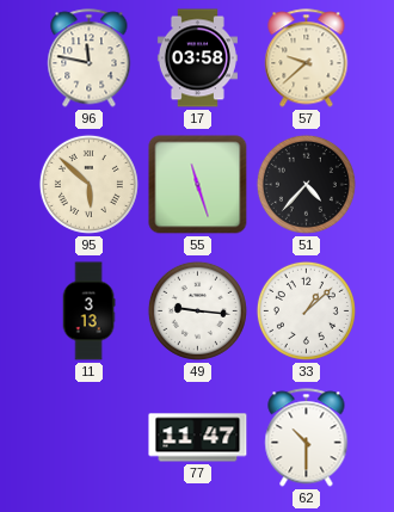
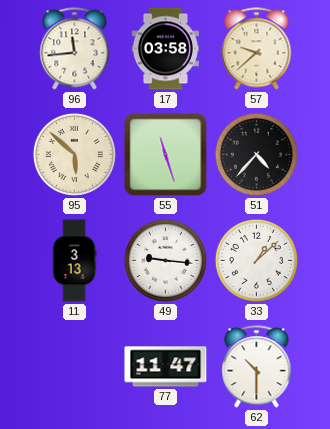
96: 11:47 -> 11:44 (75, 49)
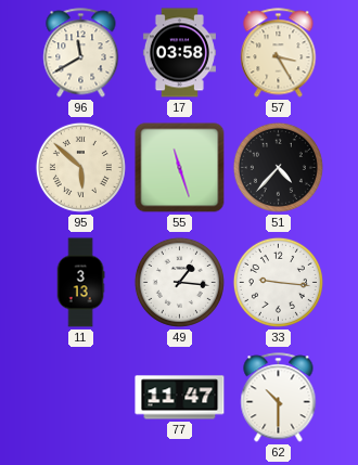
96: 11:44 -> 11:40 (81, 53)
57: 9:38 -> 3:25 (279, 53)
49: 9:16 -> 1:16 (179, 282)
33: 1:08 -> 9:16 (278, 282)
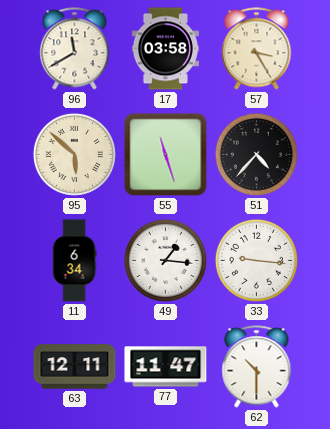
11: 3:13 -> 6:34 (74, 261)
63: none -> 12:11 (75, 367)
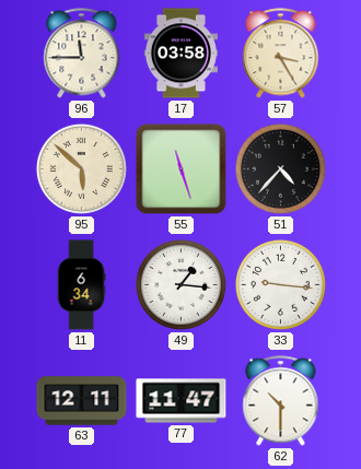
96: 11:40 -> 11:45 (82, 54)
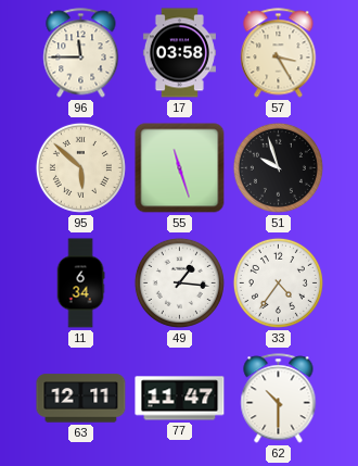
51: 4:37 -> 9:57 (278, 167)
33: 9:16 -> 4:36 (278, 282)
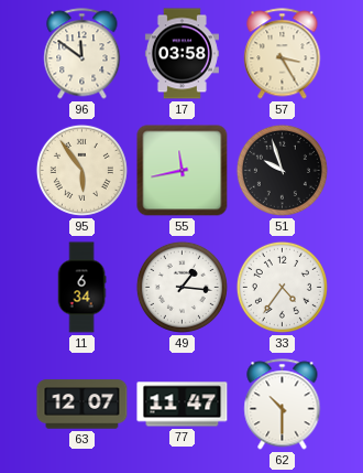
96: 11:45 -> 11:51 (82, 54)
95: 5:52 -> 5:54 (81, 170)
55: 11:27 -> 11:43 (183, 171)
63: 12:11 -> 12:07 (82, 405)
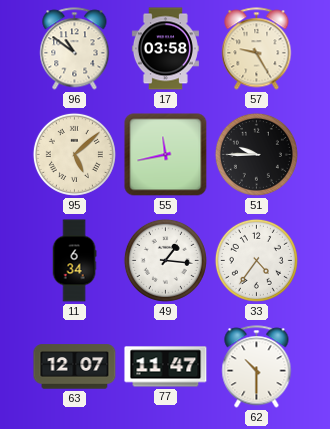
96: 11:51 -> 10:51 (75, 49)
57: 3:25 -> 9:25 (257, 49)
95: 5:54 -> 5:08 (74, 154)
51: 9:57 -> 9:45 (256, 154)
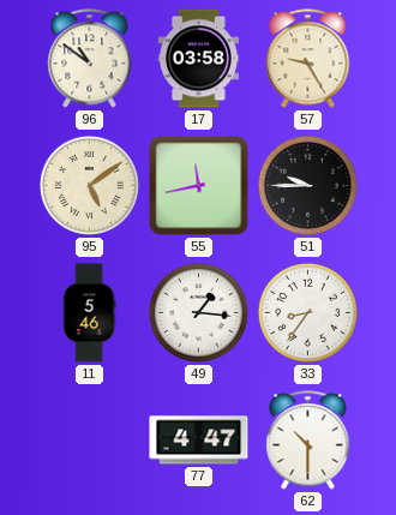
95: 5:08 -> 5:09 (89, 185)
11: 6:34 -> 5:46 (89, 313)
33: 4:36 -> 8:36 (307, 312)
63: 12:07 -> none (75, 367)
77: 11:47 -> 4:47 (199, 441)
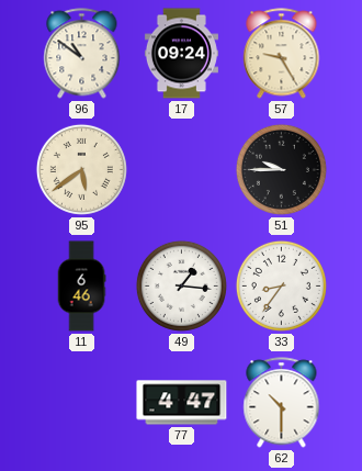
17: 03:58 -> 09:24 (181, 54)
95: 5:09 -> 5:39 (81, 169)
55: 11:43 -> none (199, 186)
11: 5:46 -> 6:46 (81, 287)
